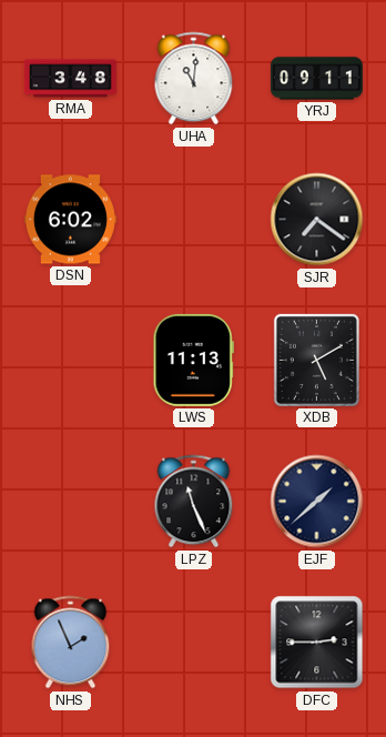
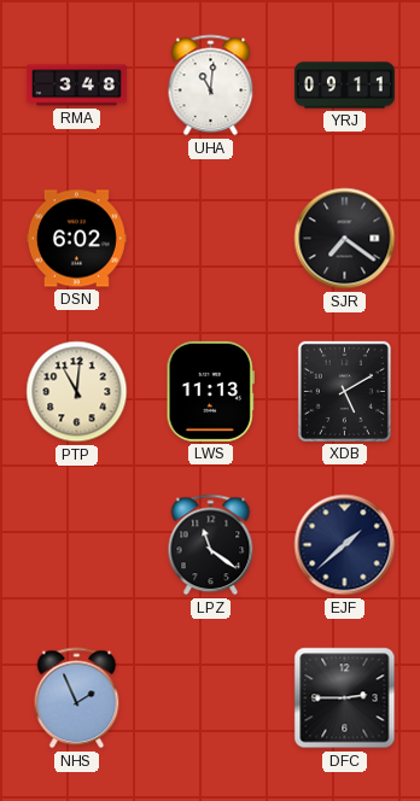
PTP: none -> 11:01 (77, 392)
LPZ: 11:26 -> 11:21 (211, 545)
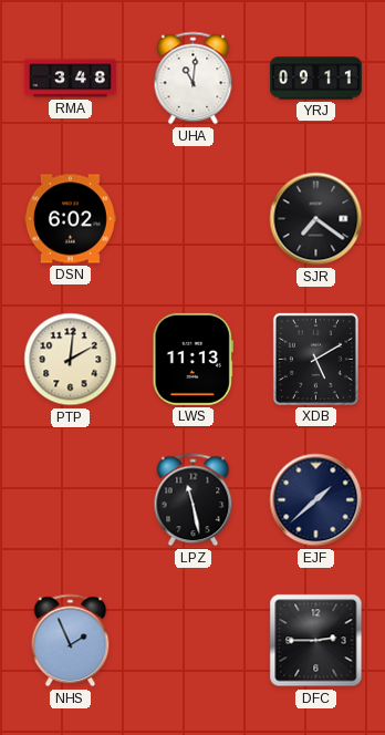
PTP: 11:01 -> 2:01 (71, 360)
LPZ: 11:21 -> 11:28 (194, 500)
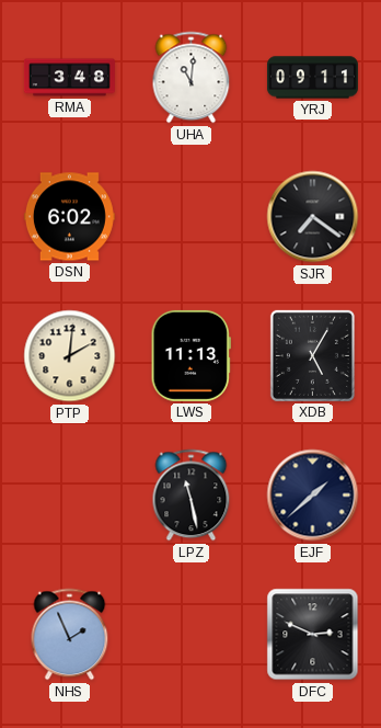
XDB: 5:10 -> 5:05 (312, 355)
DFC: 2:45 -> 2:49 (313, 635)
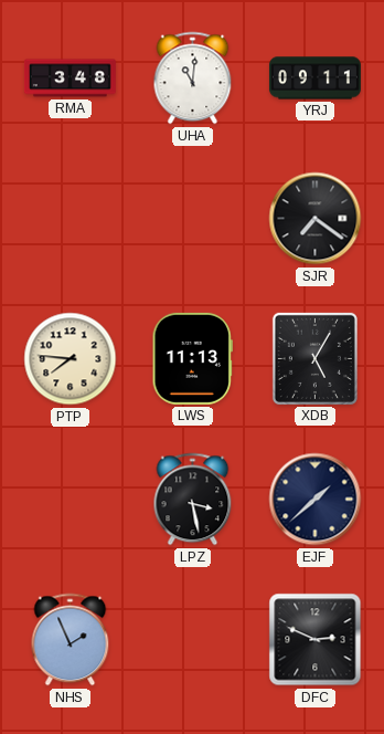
DSN: 6:02 -> none (69, 217)
PTP: 2:01 -> 7:46 (71, 359)
LPZ: 11:28 -> 3:28 (193, 500)
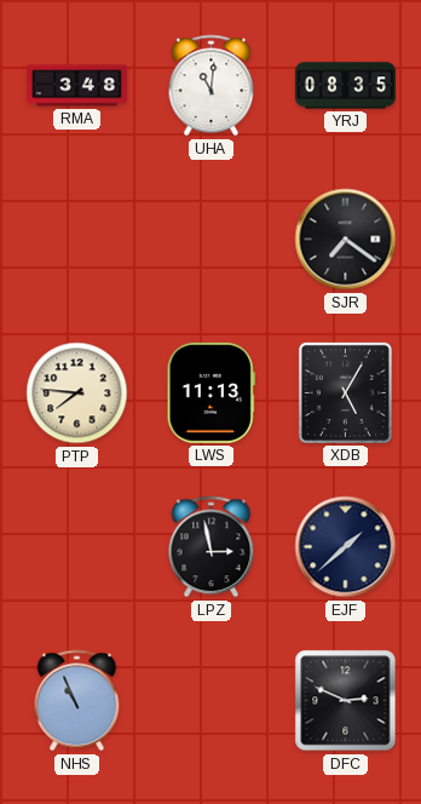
YRJ: 09:11 -> 08:35 (345, 86)
LPZ: 3:28 -> 2:58 (212, 547)
NHS: 1:56 -> 10:56 (77, 701)
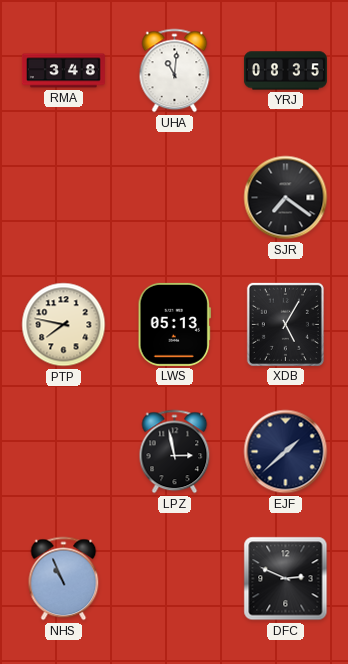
PTP: 7:46 -> 7:47 (64, 325)
LWS: 11:13 -> 05:13 (174, 324)
